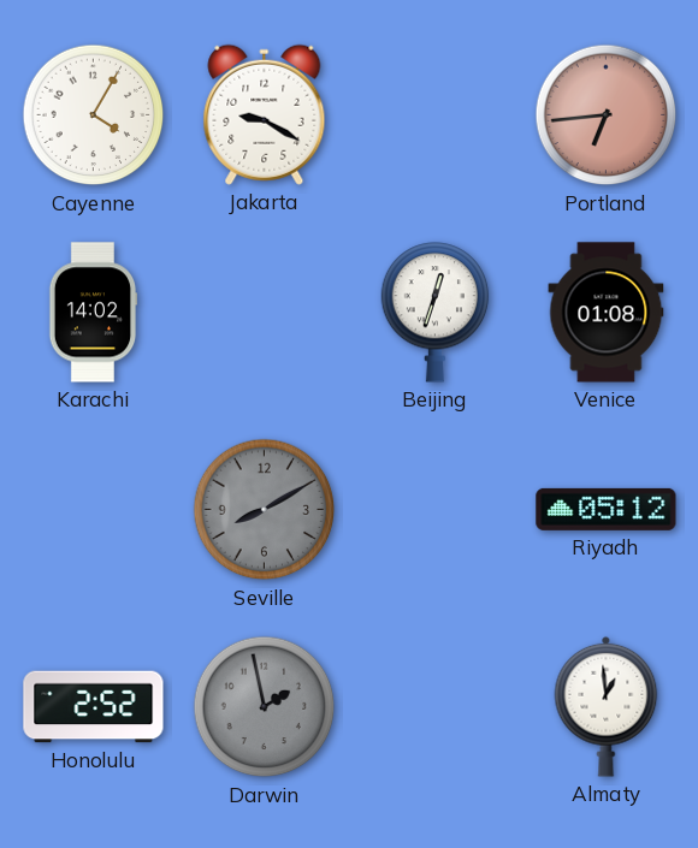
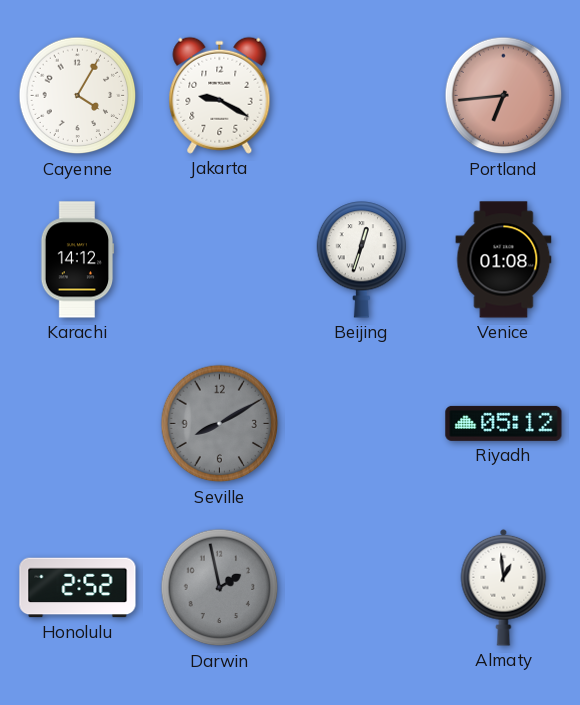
Karachi: 14:02 -> 14:12 (77, 260)
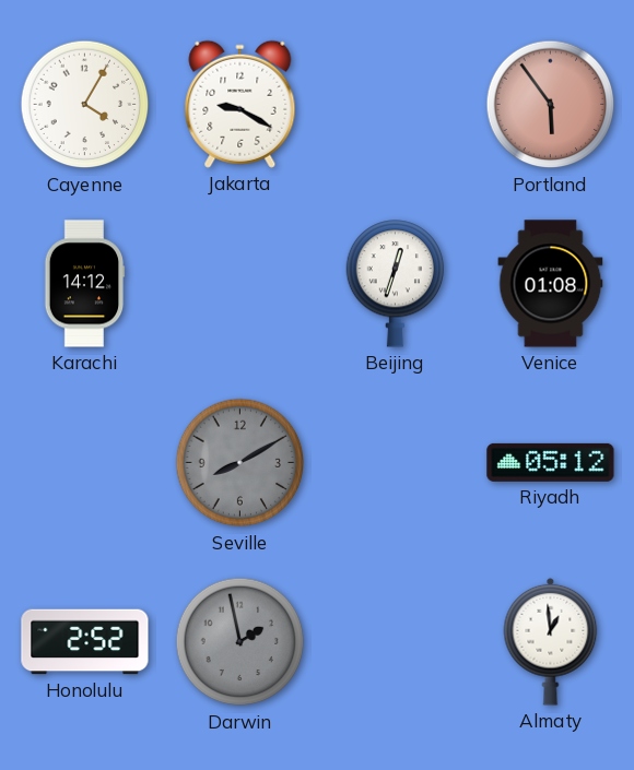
Portland: 6:44 -> 5:54 (551, 105)
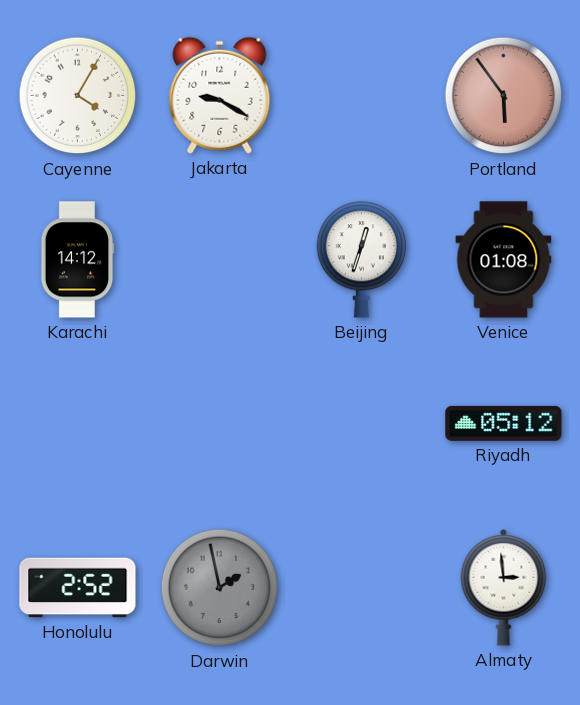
Seville: 8:10 -> none (240, 463)
Almaty: 12:59 -> 2:59 (504, 587)
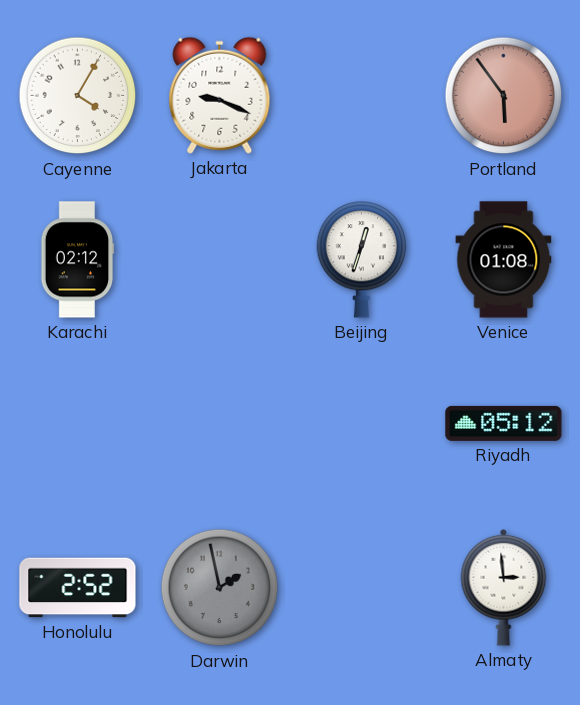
Jakarta: 9:20 -> 9:19 (220, 95)
Karachi: 14:12 -> 02:12 (77, 260)
